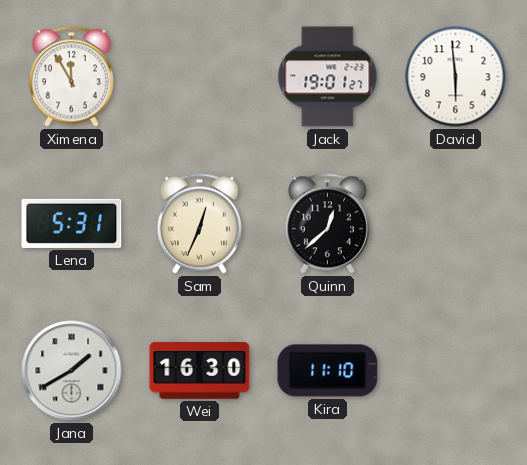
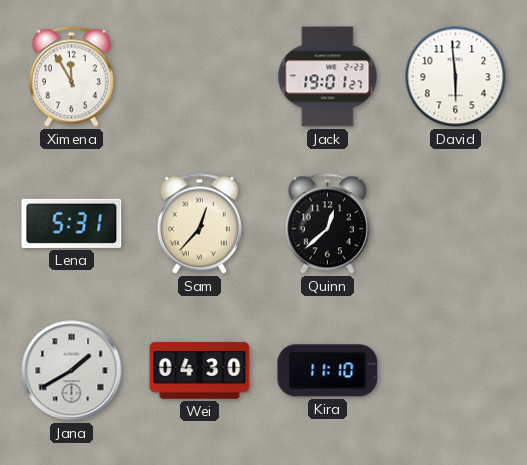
Sam: 12:34 -> 12:37 (199, 224)
Wei: 16:30 -> 04:30 (200, 371)
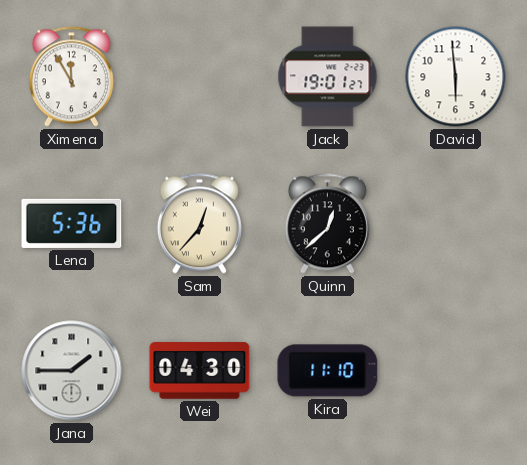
Lena: 5:31 -> 5:36 (72, 223)
Jana: 1:40 -> 1:45 (72, 371)
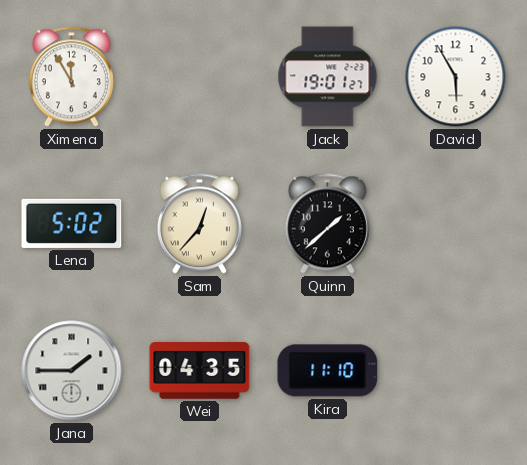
David: 5:59 -> 5:55 (456, 77)
Lena: 5:36 -> 5:02 (72, 223)
Quinn: 12:38 -> 1:38 (327, 224)
Wei: 04:30 -> 04:35 (200, 371)
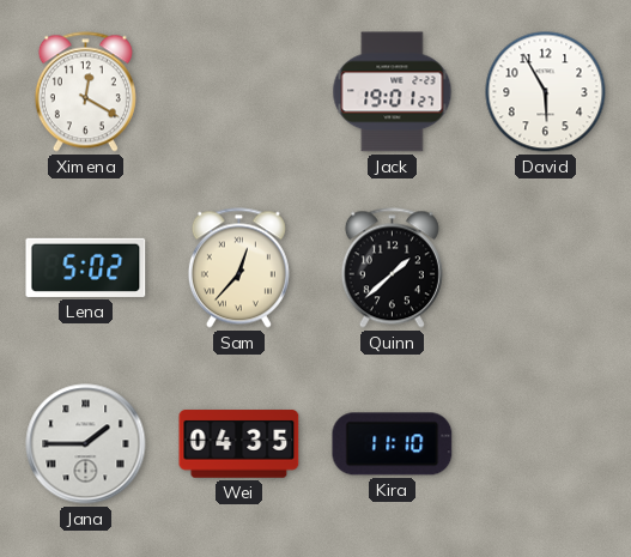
Ximena: 11:55 -> 12:20 (85, 92)
